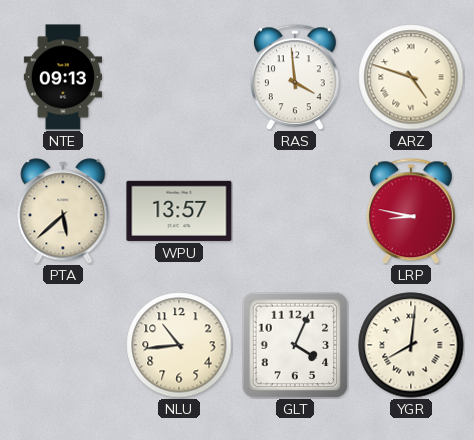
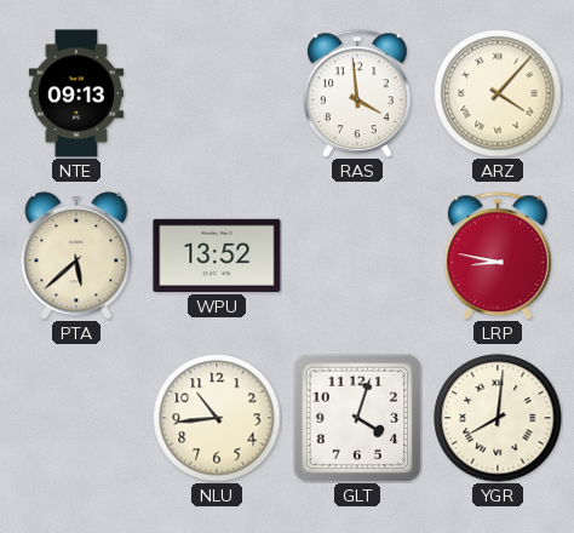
ARZ: 4:48 -> 4:07 (498, 93)
WPU: 13:57 -> 13:52 (217, 256)
GLT: 4:04 -> 4:03 (357, 418)
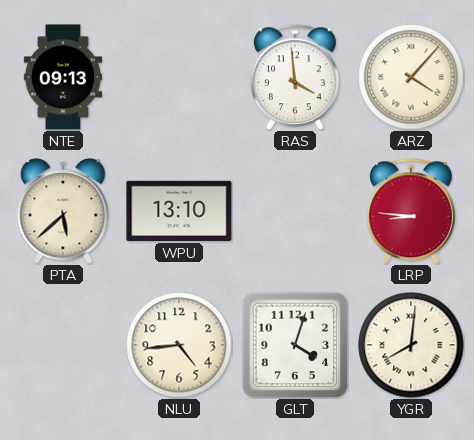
WPU: 13:52 -> 13:10 (179, 211)
LRP: 8:47 -> 8:46 (411, 211)
NLU: 10:44 -> 4:44 (179, 345)
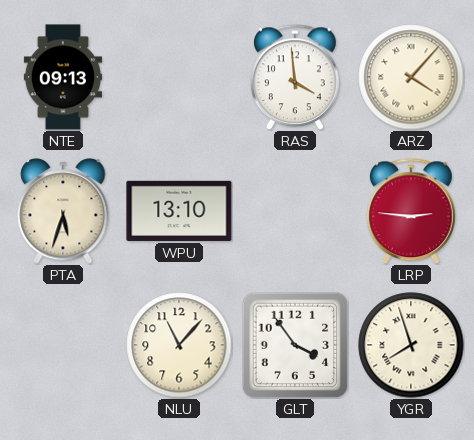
PTA: 5:38 -> 5:33 (63, 211)
LRP: 8:46 -> 2:46 (411, 211)
NLU: 4:44 -> 11:07 (179, 345)
GLT: 4:03 -> 3:54 (295, 345)
YGR: 8:01 -> 7:57 (411, 345)
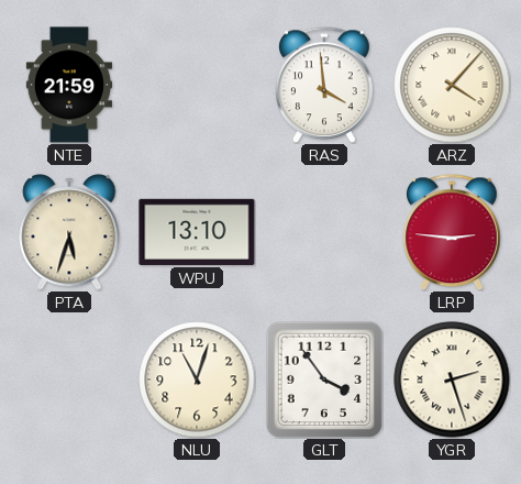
NTE: 09:13 -> 21:59 (68, 85)
NLU: 11:07 -> 11:03 (197, 380)
YGR: 7:57 -> 2:27 (452, 380)
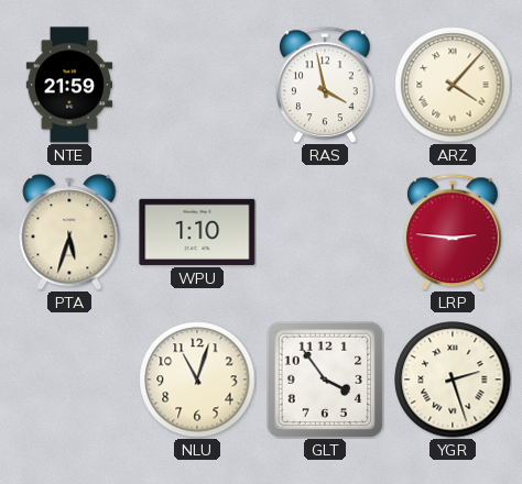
RAS: 3:59 -> 3:58 (325, 85)
WPU: 13:10 -> 1:10 (197, 232)
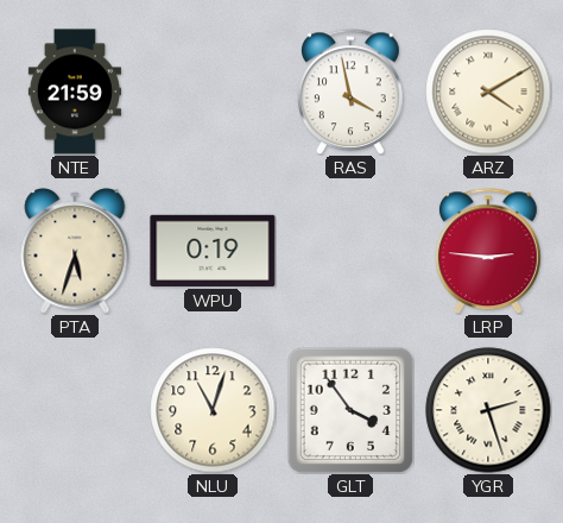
ARZ: 4:07 -> 4:10 (488, 92)
WPU: 1:10 -> 0:19 (213, 251)
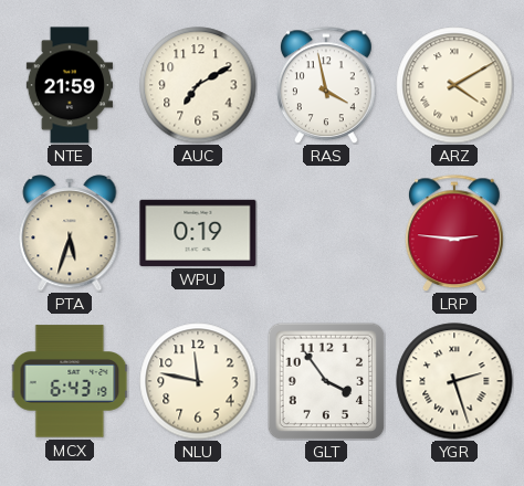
AUC: none -> 7:10 (198, 85)
MCX: none -> 6:43 (70, 381)
NLU: 11:03 -> 11:47 (198, 381)
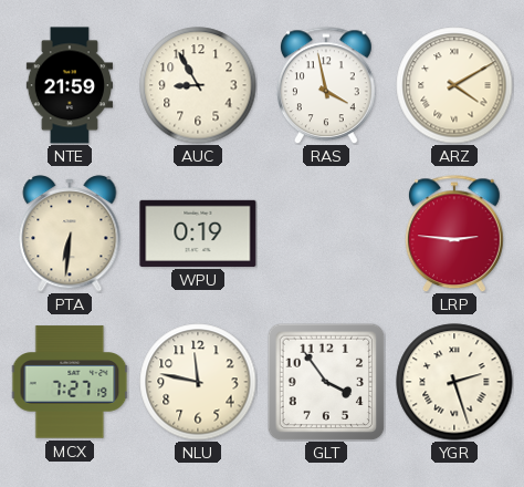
AUC: 7:10 -> 8:55 (198, 85)
PTA: 5:33 -> 6:31 (70, 234)
MCX: 6:43 -> 7:27 (70, 382)
